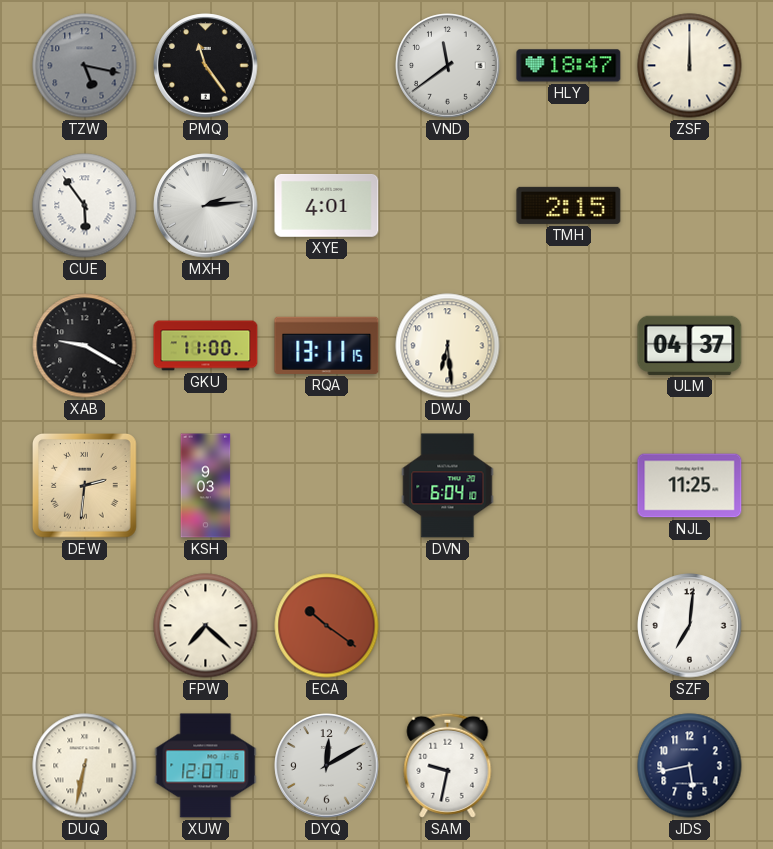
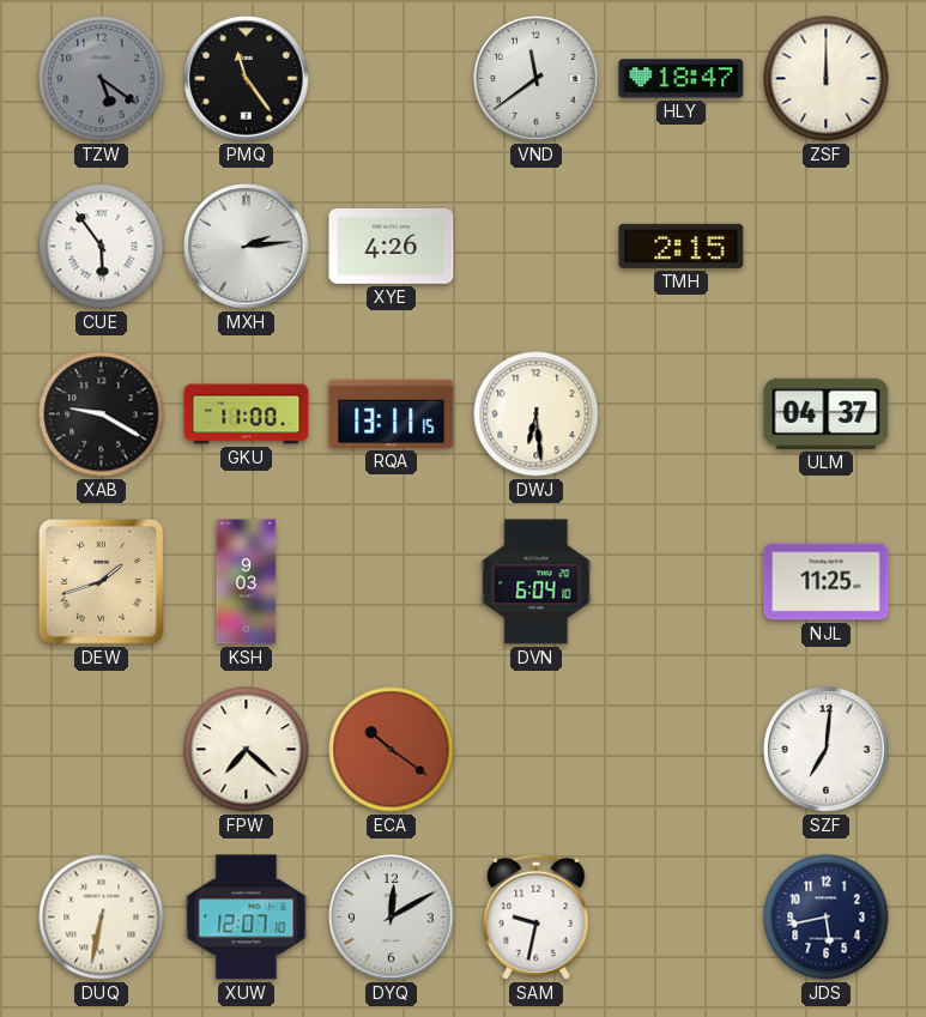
TZW: 5:17 -> 5:21 (102, 79)
XYE: 4:01 -> 4:26 (392, 247)
DEW: 2:31 -> 1:42 (102, 582)
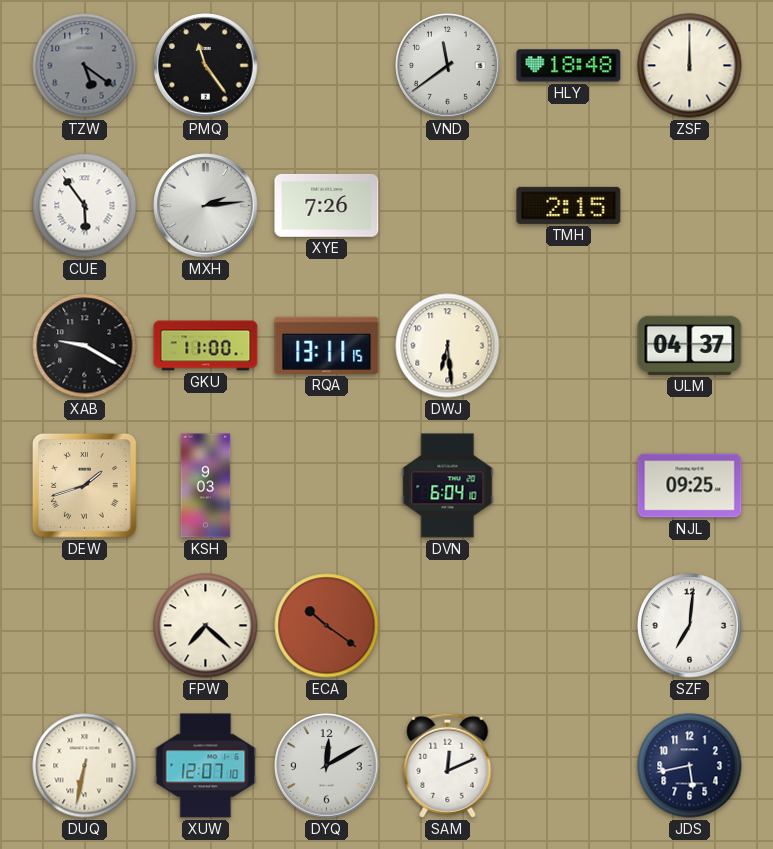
HLY: 18:47 -> 18:48 (569, 66)
XYE: 4:26 -> 7:26 (327, 206)
NJL: 11:25 -> 09:25 (690, 486)
SAM: 9:32 -> 12:11 (448, 765)
